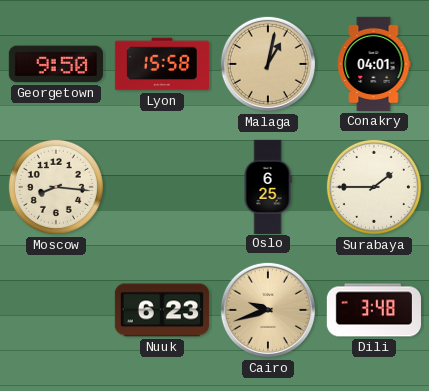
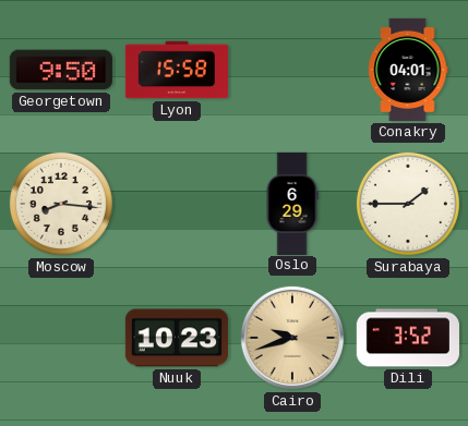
Malaga: 1:02 -> none (268, 64)
Oslo: 6:25 -> 6:29 (292, 203)
Nuuk: 6:23 -> 10:23 (177, 338)
Dili: 3:48 -> 3:52 (408, 338)
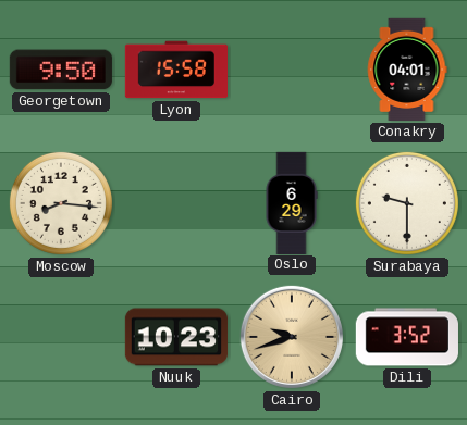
Surabaya: 1:45 -> 9:30 (407, 203)
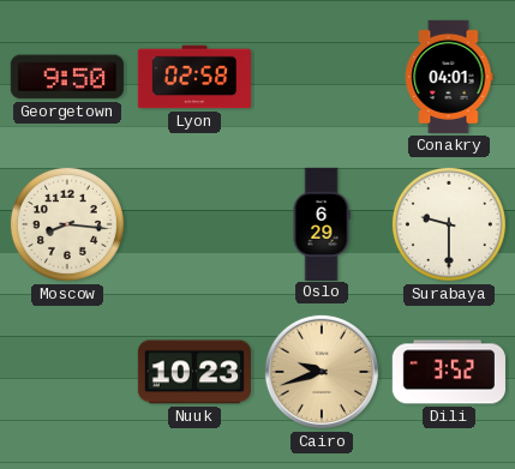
Lyon: 15:58 -> 02:58 (194, 77)
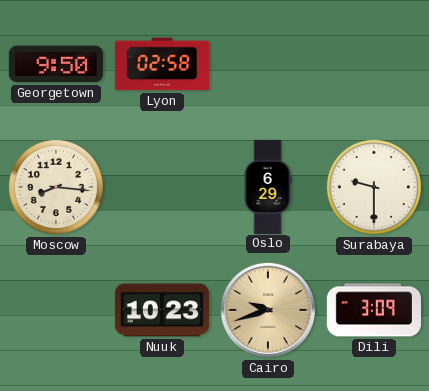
Conakry: 04:01 -> none (449, 77)
Dili: 3:52 -> 3:09 (374, 310)
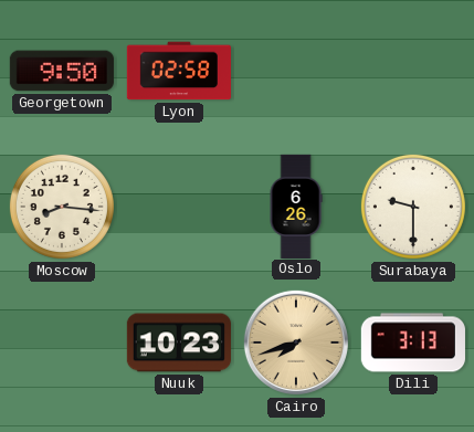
Oslo: 6:29 -> 6:26 (296, 206)
Cairo: 9:42 -> 7:42 (296, 343)
Dili: 3:09 -> 3:13 (413, 343)
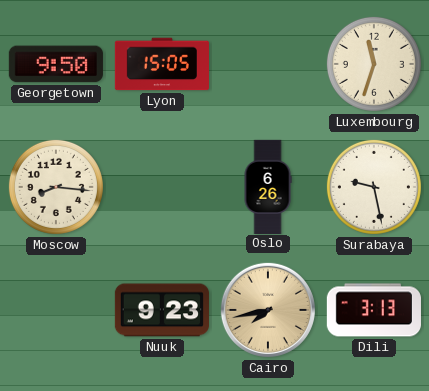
Lyon: 02:58 -> 15:05 (162, 64)
Luxembourg: none -> 11:33 (374, 64)
Surabaya: 9:30 -> 9:28 (374, 187)
Nuuk: 10:23 -> 9:23 (162, 310)
Cairo: 7:42 -> 7:43 (268, 310)
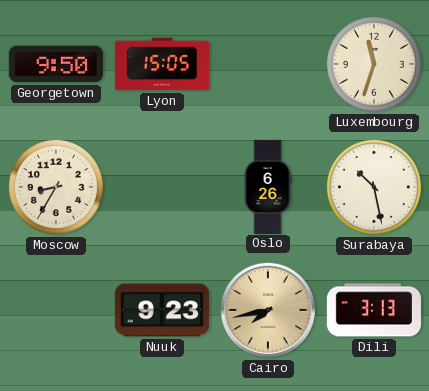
Moscow: 8:16 -> 8:35 (56, 187)
Surabaya: 9:28 -> 10:28 (374, 187)
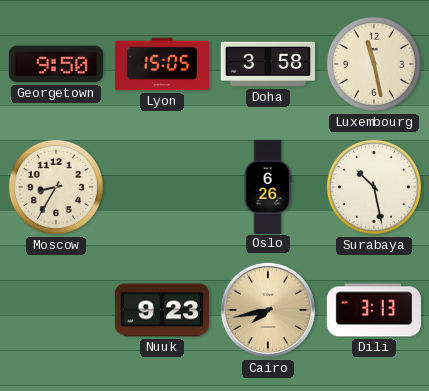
Doha: none -> 3:58 (267, 64)
Luxembourg: 11:33 -> 11:28 (374, 64)
